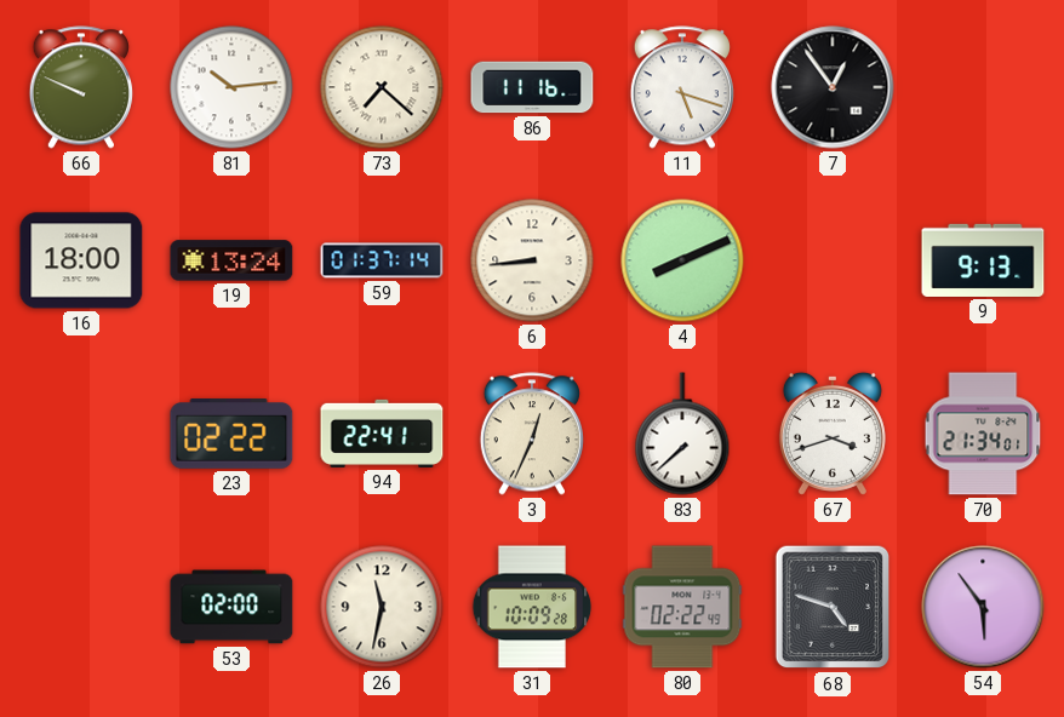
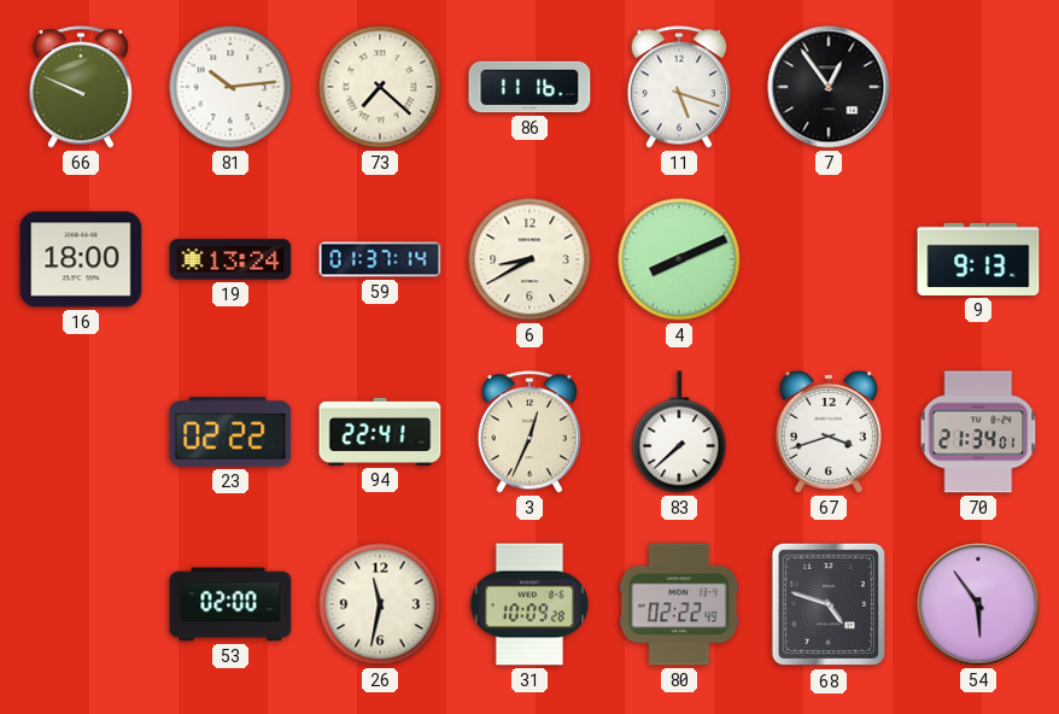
6: 8:44 -> 8:40 (529, 259)
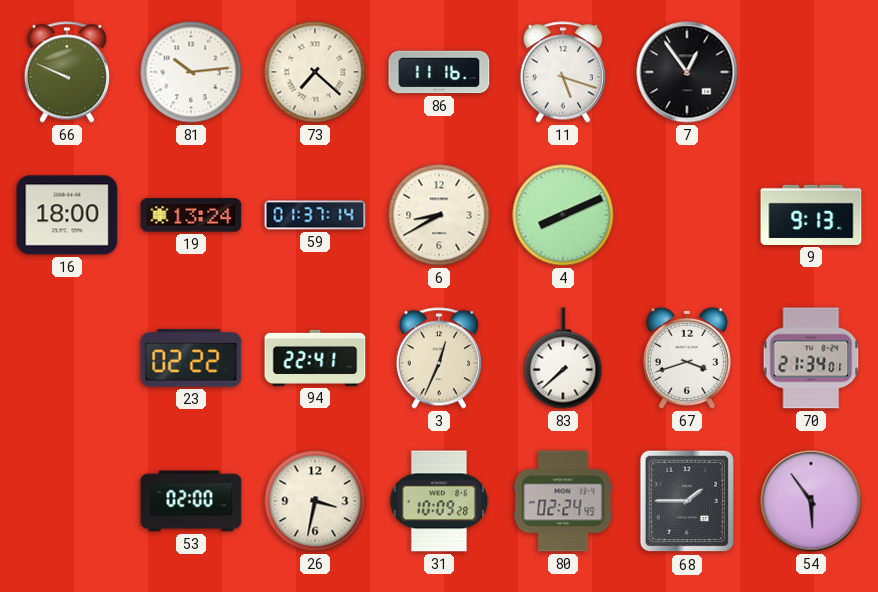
26: 11:32 -> 3:32 (315, 501)
80: 02:22 -> 02:24 (563, 501)
68: 4:48 -> 1:45 (687, 501)
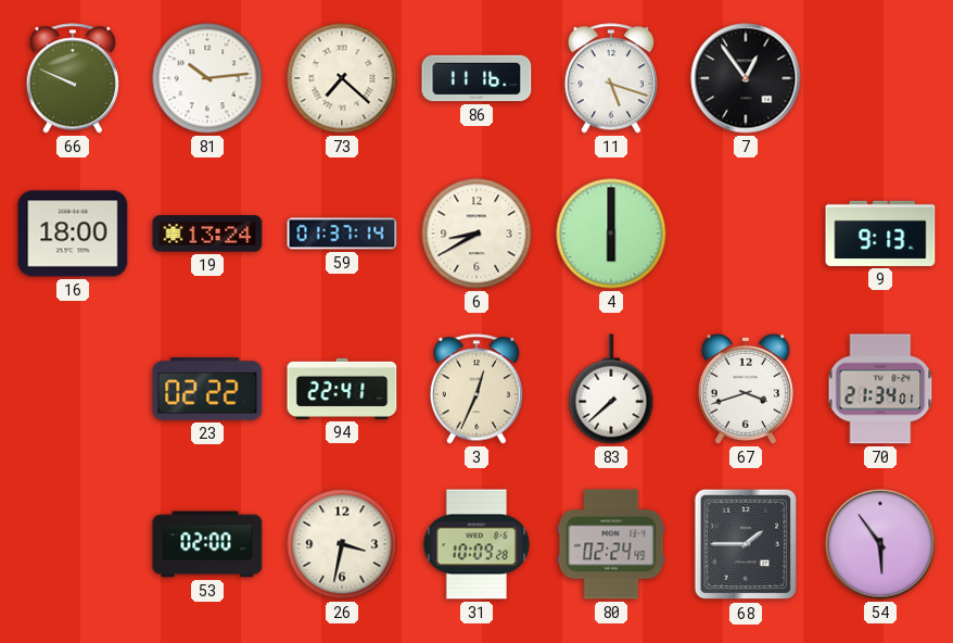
4: 8:11 -> 6:00 (611, 234)
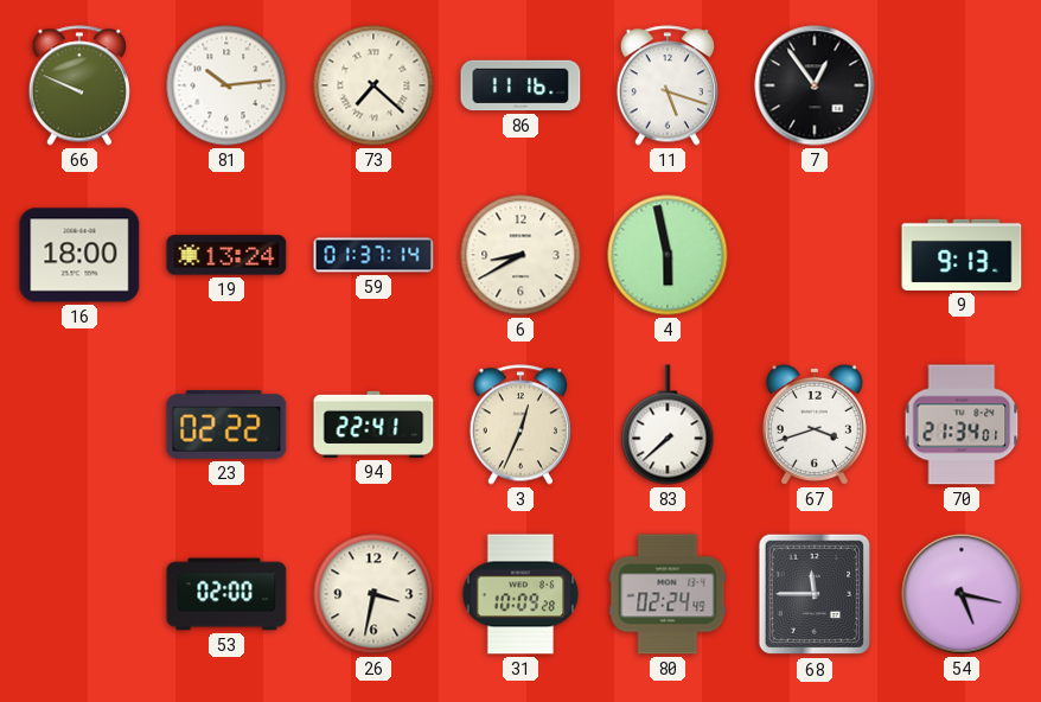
4: 6:00 -> 5:58 (668, 255)
68: 1:45 -> 11:45 (815, 594)
54: 5:54 -> 5:17 (962, 594)
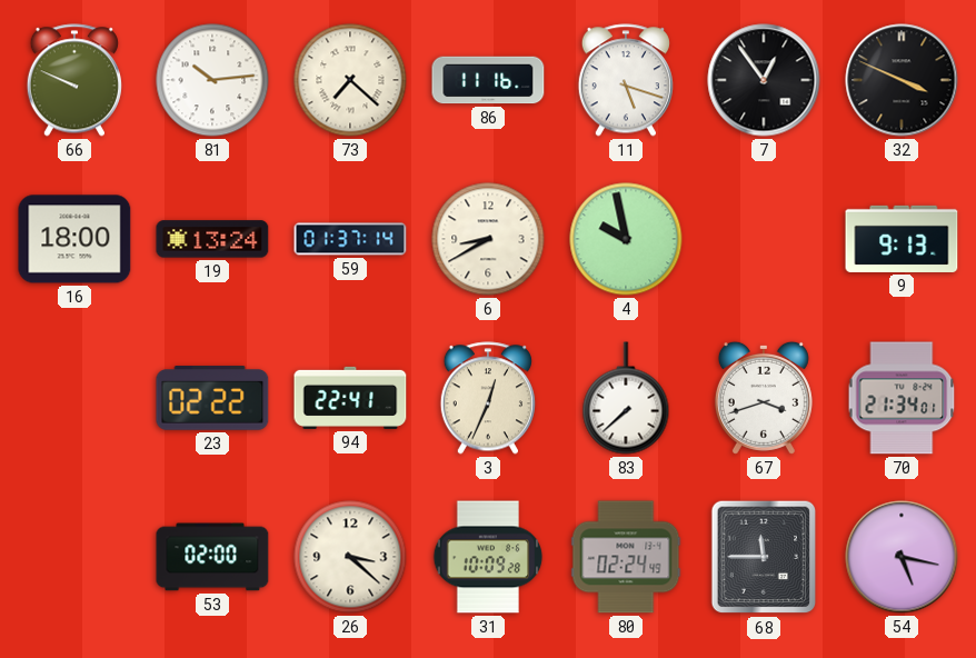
32: none -> 3:49 (902, 80)
4: 5:58 -> 9:58 (626, 239)
26: 3:32 -> 3:22 (350, 557)
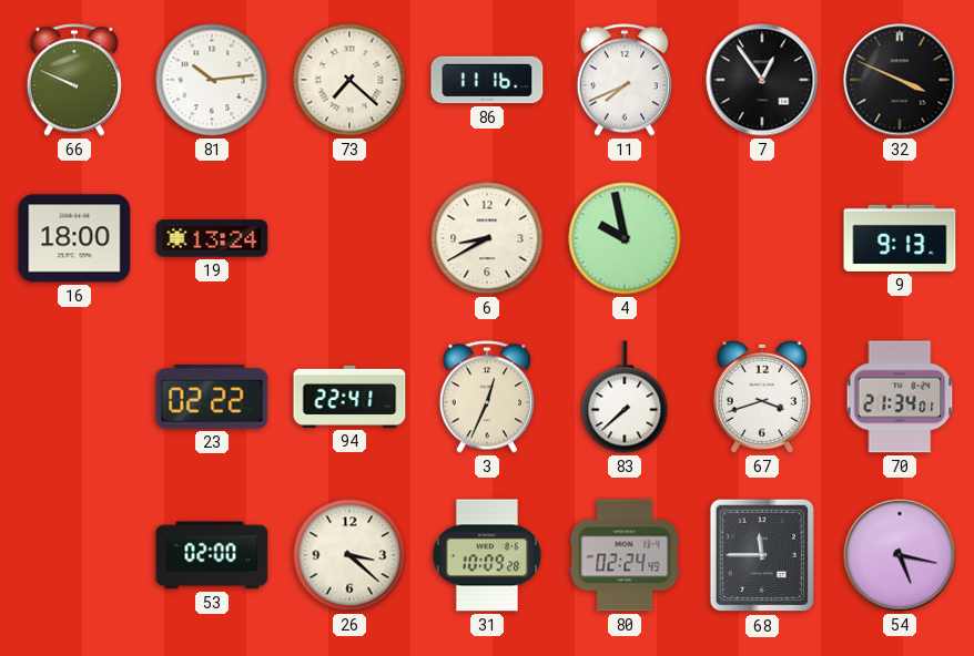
11: 5:18 -> 7:41 (625, 80)
59: 01:37 -> none (350, 239)
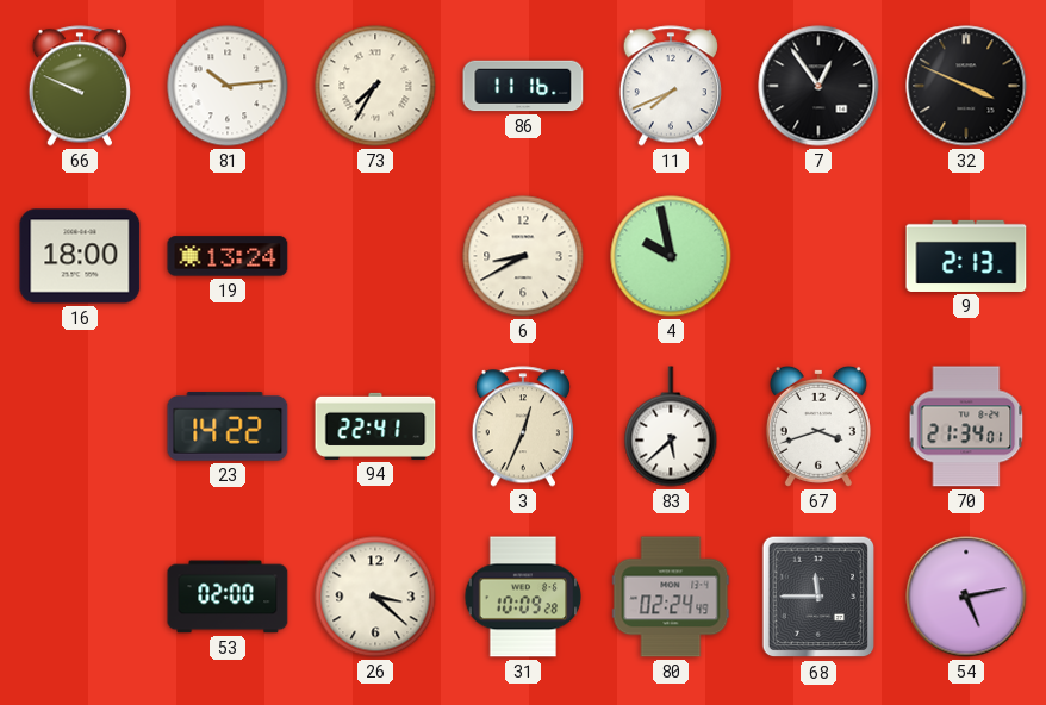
73: 7:22 -> 7:35 (375, 86)
9: 9:13 -> 2:13 (966, 256)
23: 02:22 -> 14:22 (228, 426)
83: 7:38 -> 5:38 (671, 426)
54: 5:17 -> 5:13 (966, 597)
